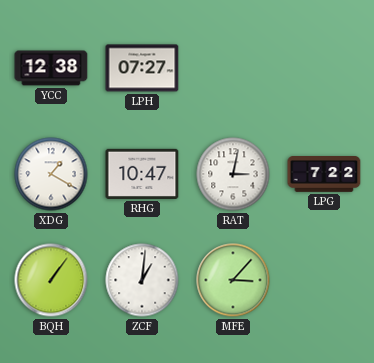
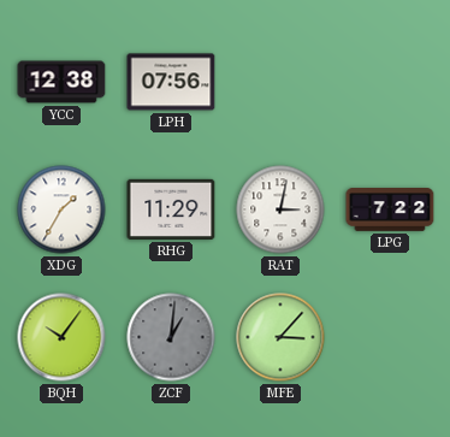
LPH: 07:27 -> 07:56 (171, 82)
XDG: 1:20 -> 1:35 (61, 209)
RHG: 10:47 -> 11:29 (171, 209)
BQH: 1:06 -> 10:06 (61, 337)
ZCF dial: white -> grey (171, 337)
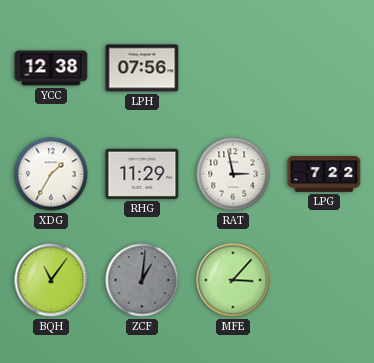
RAT: 3:02 -> 2:58 (233, 174)
BQH: 10:06 -> 11:06 (51, 280)
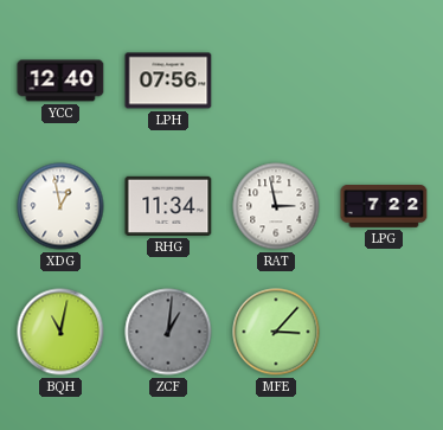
YCC: 12:38 -> 12:40 (60, 81)
XDG: 1:35 -> 12:58 (60, 206)
RHG: 11:29 -> 11:34 (168, 206)
BQH: 11:06 -> 11:02 (60, 332)
